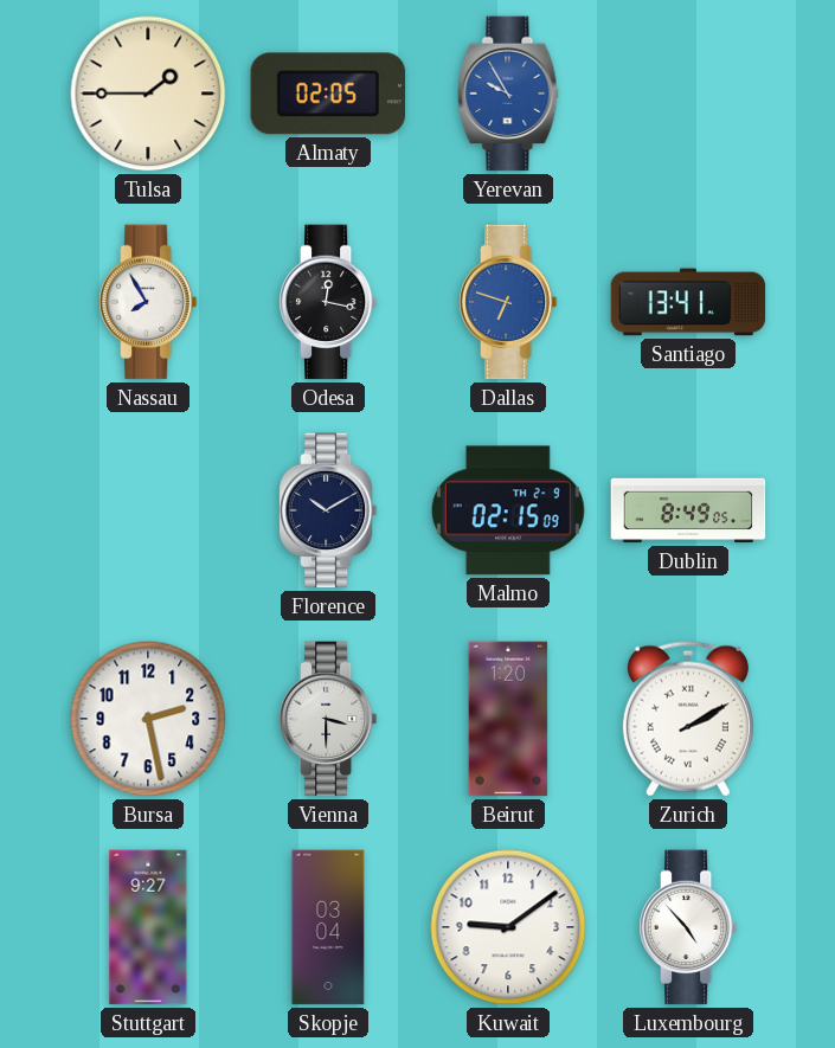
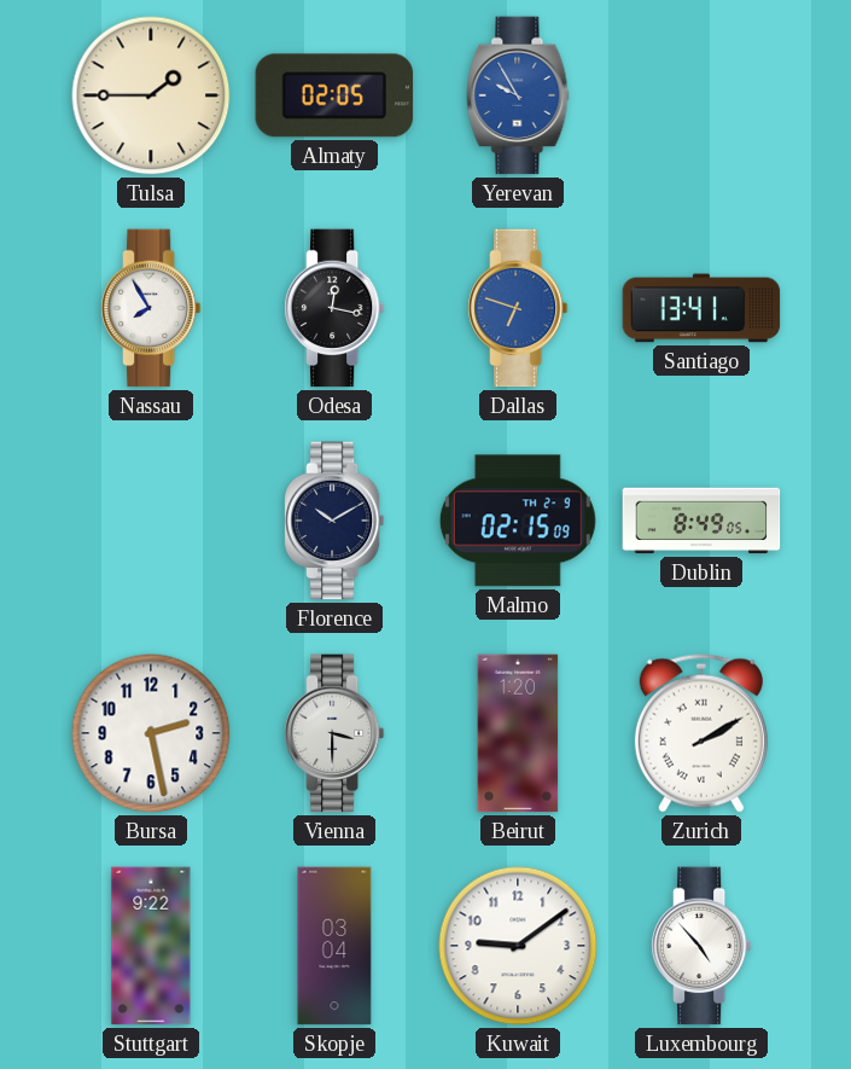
Stuttgart: 9:27 -> 9:22 (151, 946)
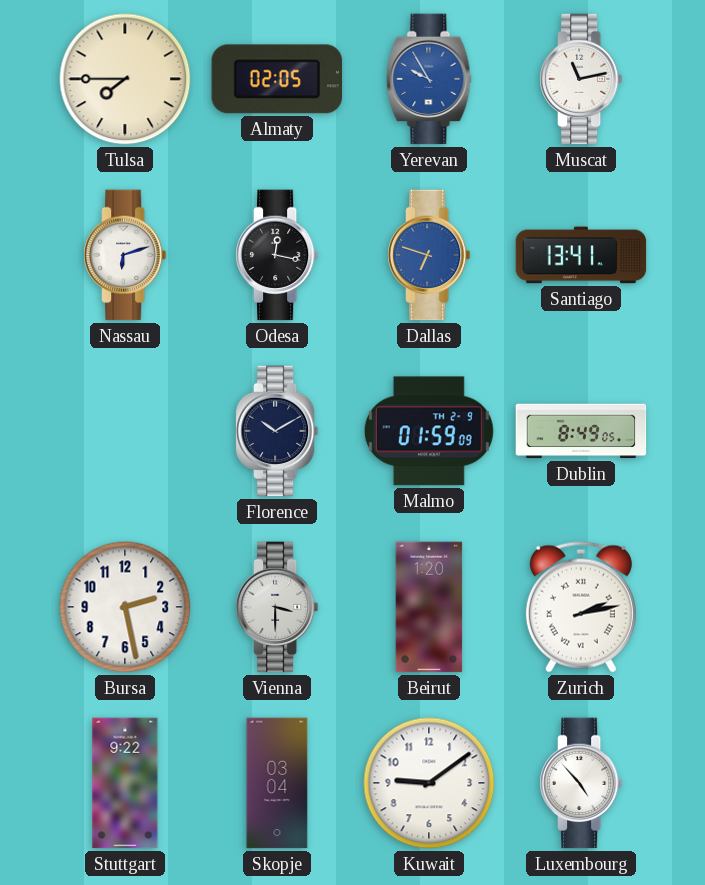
Tulsa: 1:45 -> 7:45 (125, 79)
Muscat: none -> 11:13 (581, 79)
Nassau: 7:55 -> 6:12 (125, 255)
Malmo: 02:15 -> 01:59 (429, 431)
Zurich: 2:10 -> 2:13 (581, 607)
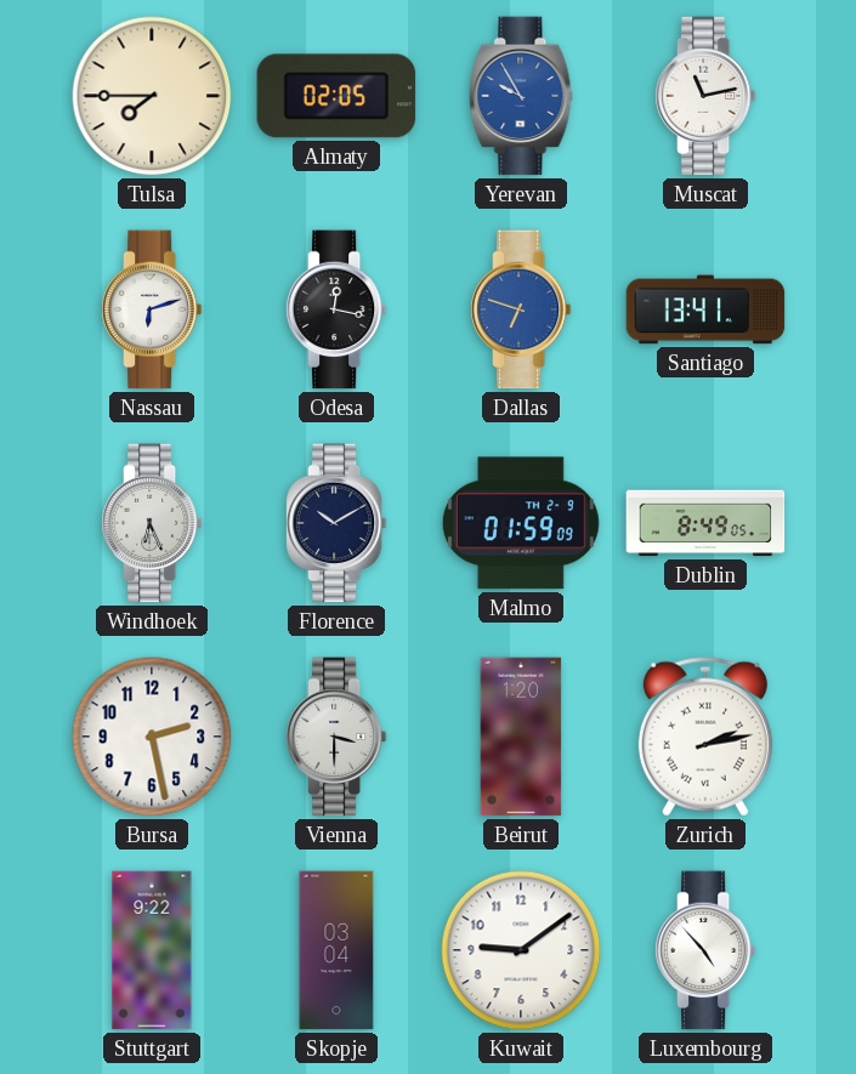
Windhoek: none -> 6:26 (152, 523)
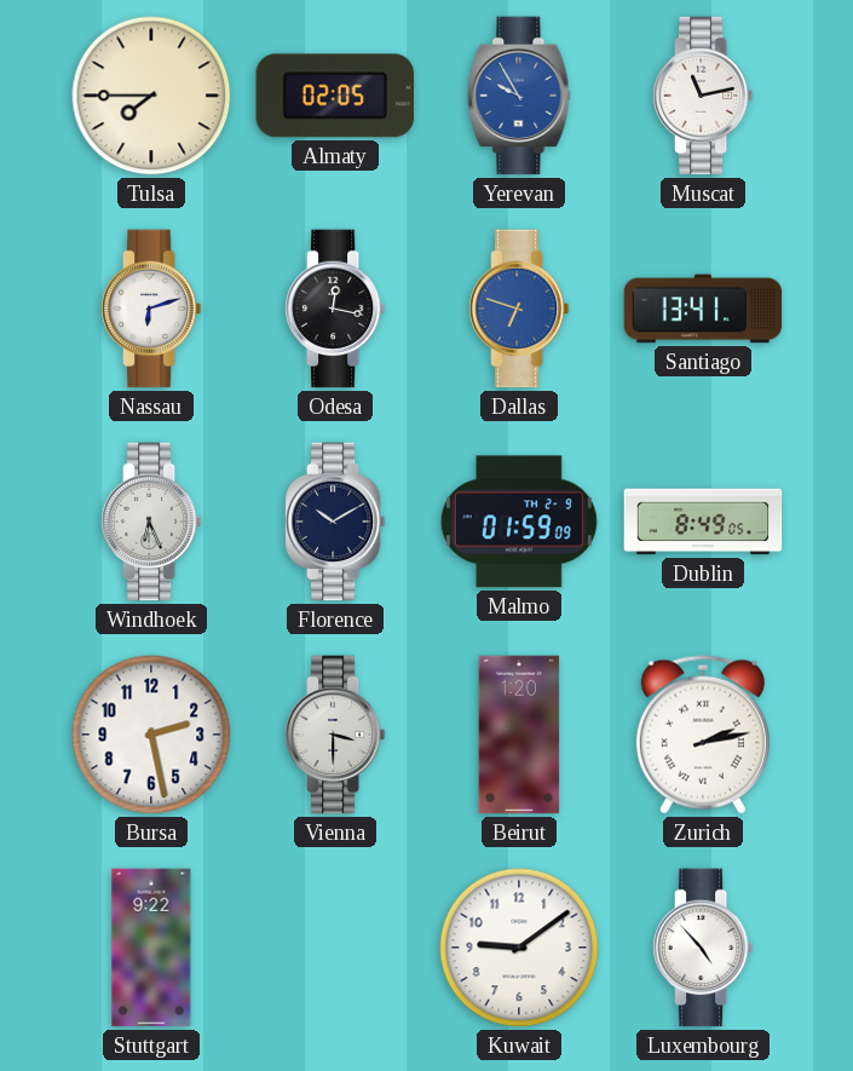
Skopje: 03:04 -> none (336, 950)
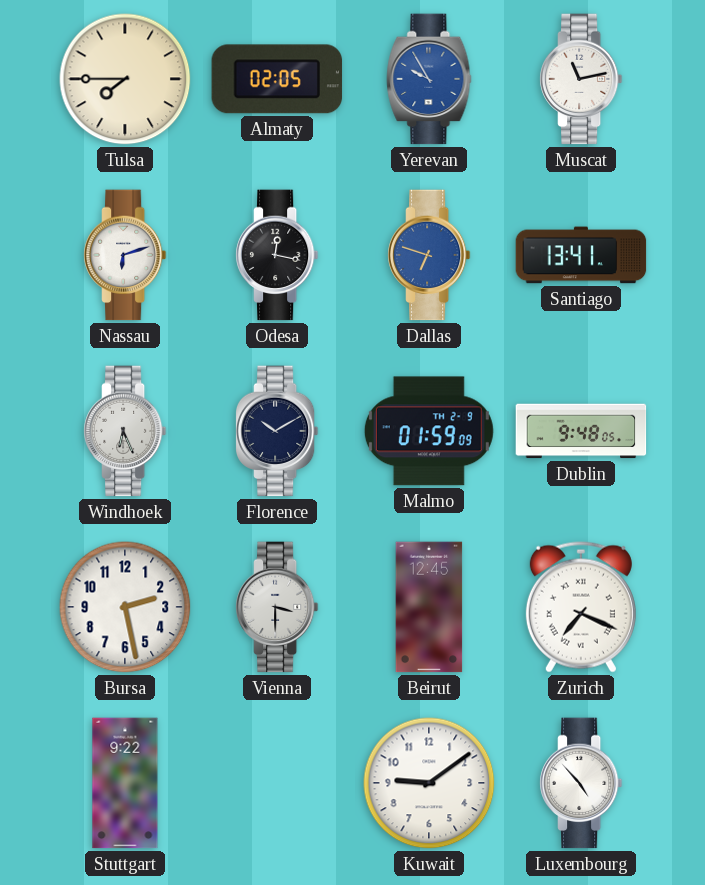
Dublin: 8:49 -> 9:48 (581, 431)
Beirut: 1:20 -> 12:45 (429, 607)
Zurich: 2:13 -> 7:19 (581, 607)
